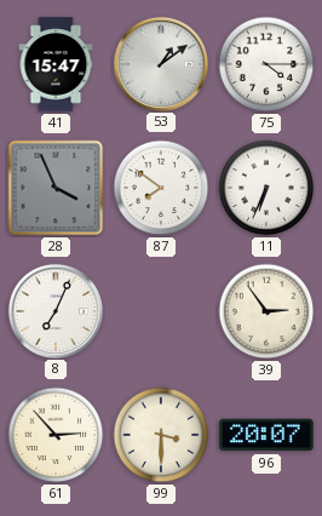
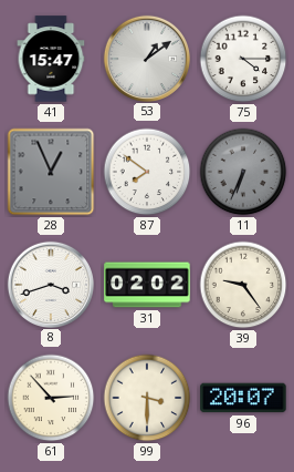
28: 3:56 -> 12:56 (51, 172)
11 dial: white -> grey (243, 172)
8: 7:04 -> 3:42 (50, 284)
31: none -> 02:02 (147, 285)
39: 2:54 -> 9:24 (243, 285)
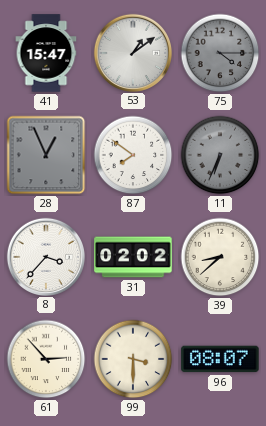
75 dial: white -> grey (220, 53)
8: 3:42 -> 3:37 (45, 256)
39: 9:24 -> 8:38 (220, 257)
96: 20:07 -> 08:07 (220, 359)
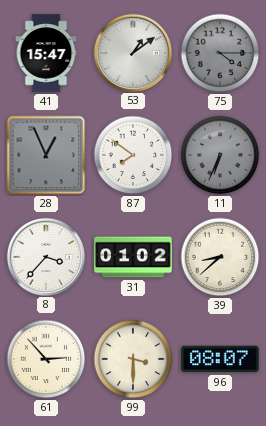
31: 02:02 -> 01:02 (133, 257)
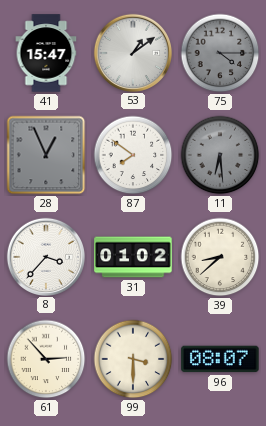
11: 6:34 -> 6:29 (220, 155)
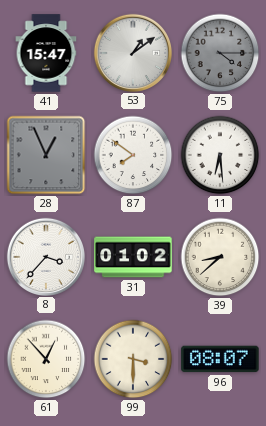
11 dial: grey -> white (220, 155)
61: 2:53 -> 12:53 (46, 359)
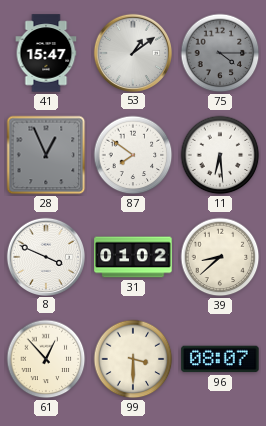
8: 3:37 -> 3:49 (45, 256)
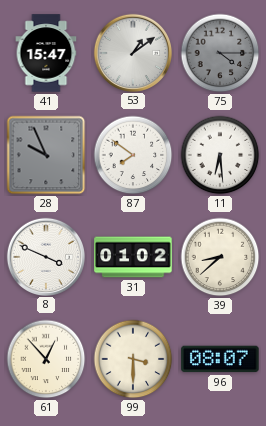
28: 12:56 -> 9:56 (46, 155)
